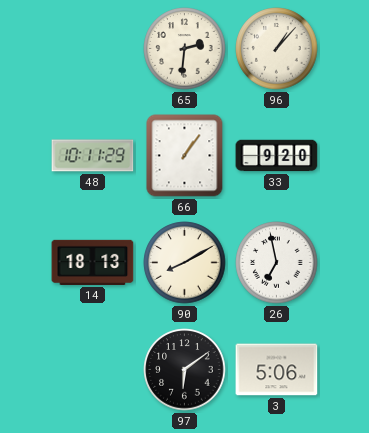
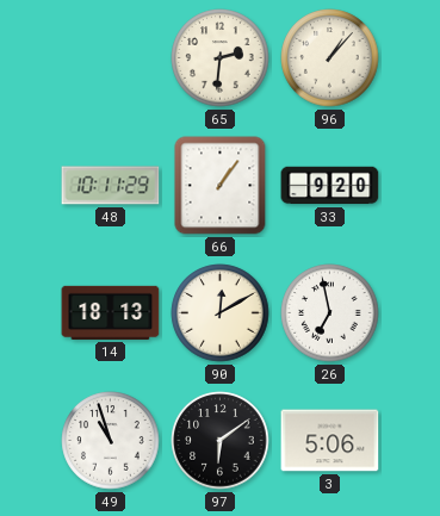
90: 8:10 -> 12:10 (221, 313)
49: none -> 10:57 (111, 441)
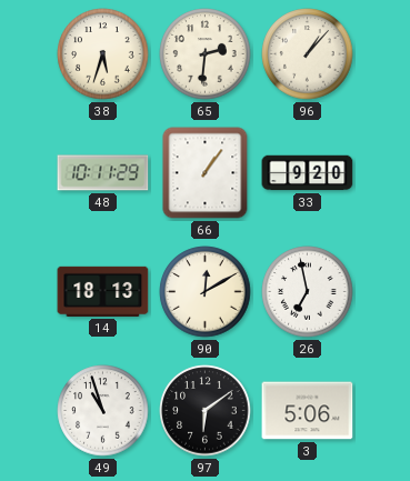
38: none -> 5:33 (103, 54)
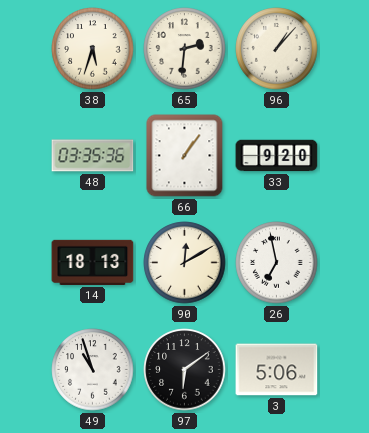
48: 10:11 -> 03:35 (93, 156)
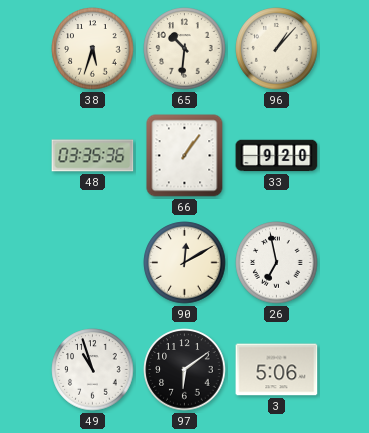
65: 2:31 -> 10:31 (185, 49)
14: 18:13 -> none (93, 262)
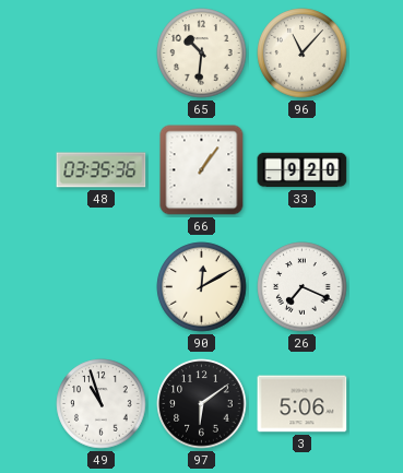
38: 5:33 -> none (93, 49)
96: 1:07 -> 11:07 (303, 54)
26: 6:58 -> 7:19 (303, 287)
